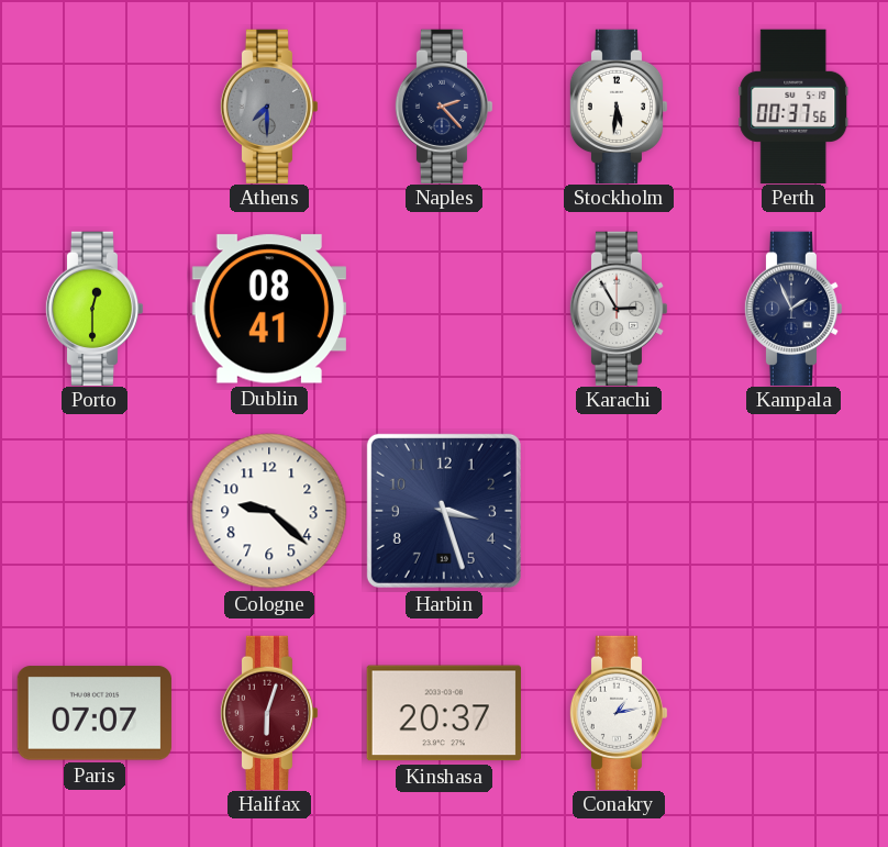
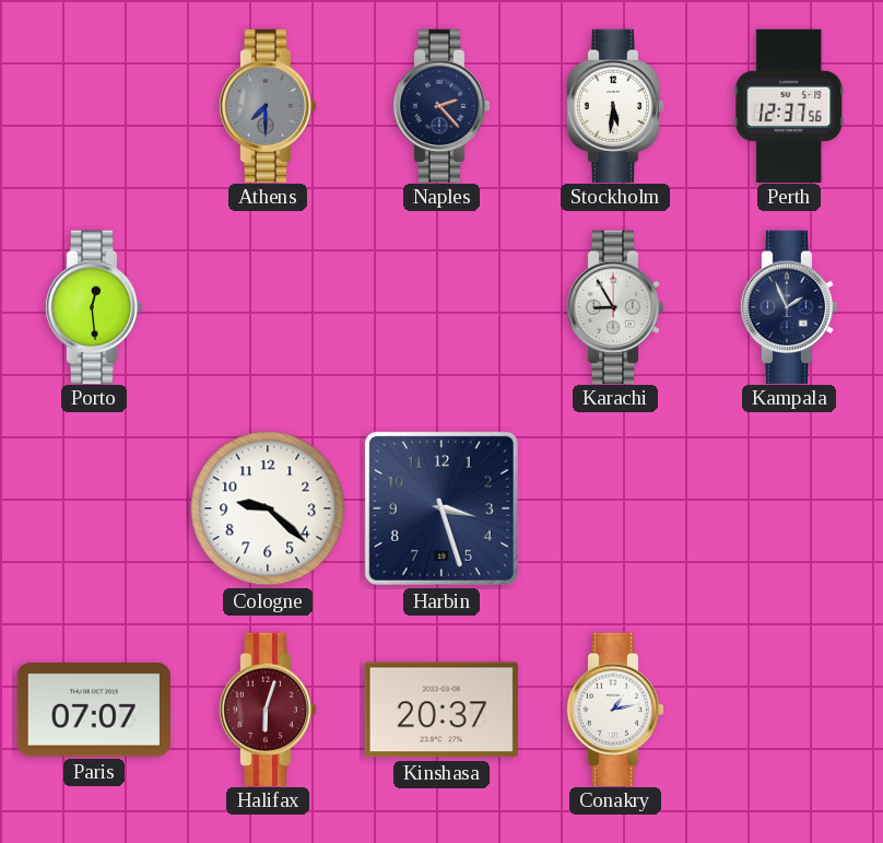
Perth: 00:37 -> 12:37 (789, 105)
Porto: 12:30 -> 12:29 (94, 306)
Dublin: 08:41 -> none (268, 309)
Karachi: 2:55 -> 8:55 (615, 306)
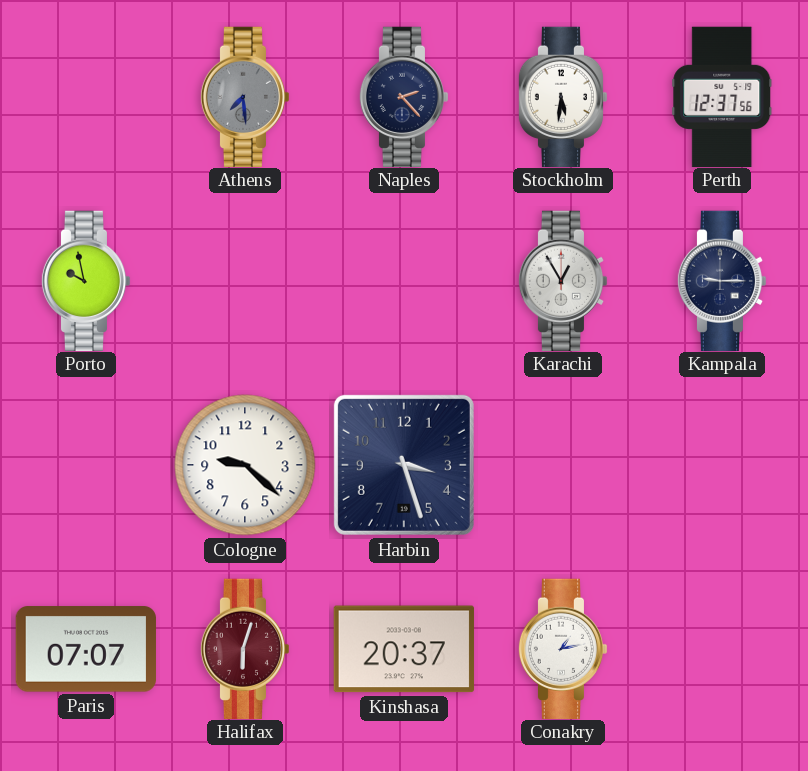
Athens: 7:30 -> 7:29 (245, 96)
Porto: 12:29 -> 9:58 (86, 280)
Karachi: 8:55 -> 12:55 (563, 280)
Kampala: 1:56 -> 9:15 (722, 280)
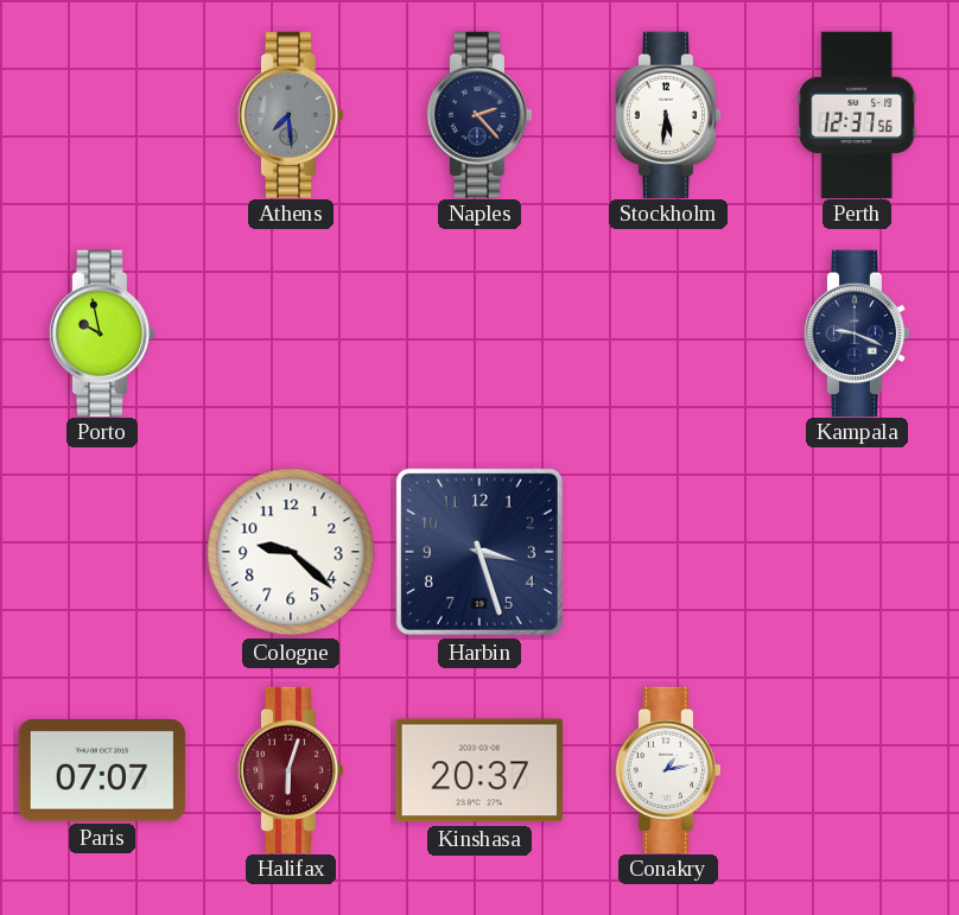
Karachi: 12:55 -> none (563, 280)
Kampala: 9:15 -> 9:19 (857, 332)
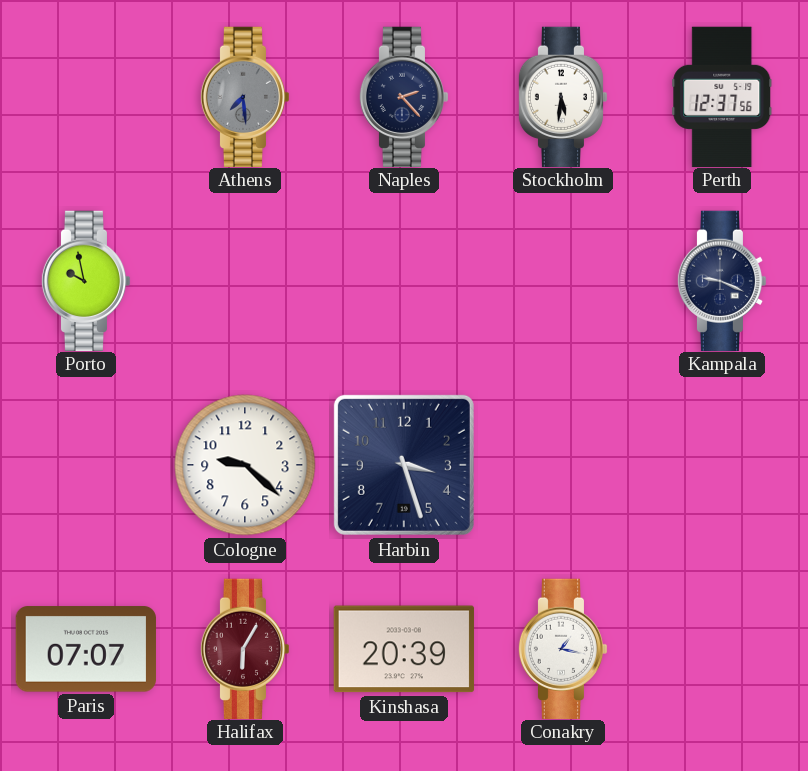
Halifax: 6:03 -> 6:05 (245, 648)
Kinshasa: 20:37 -> 20:39 (404, 649)
Conakry: 1:13 -> 1:17 (563, 648)
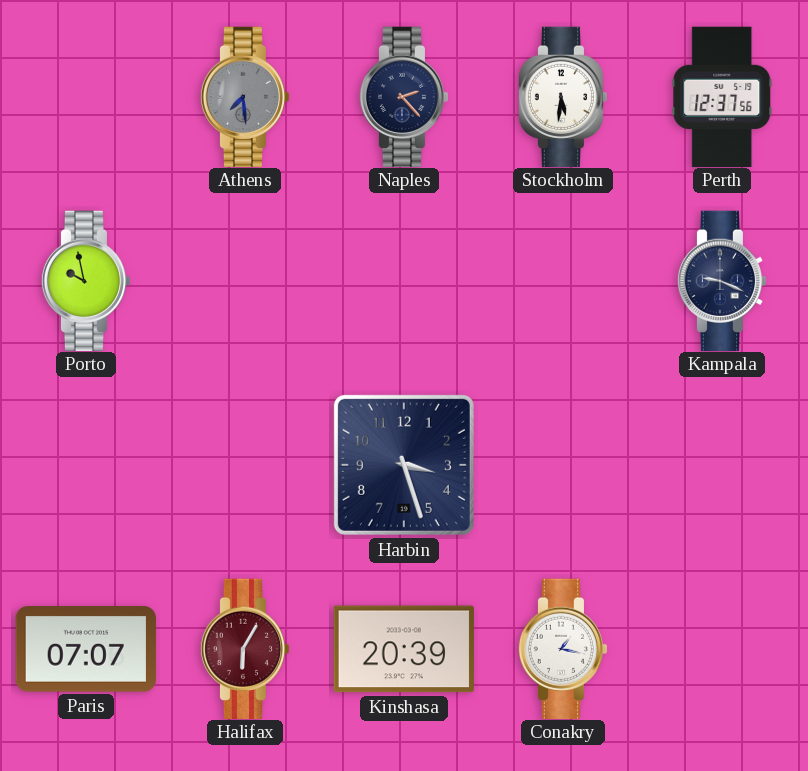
Cologne: 9:22 -> none (245, 465)
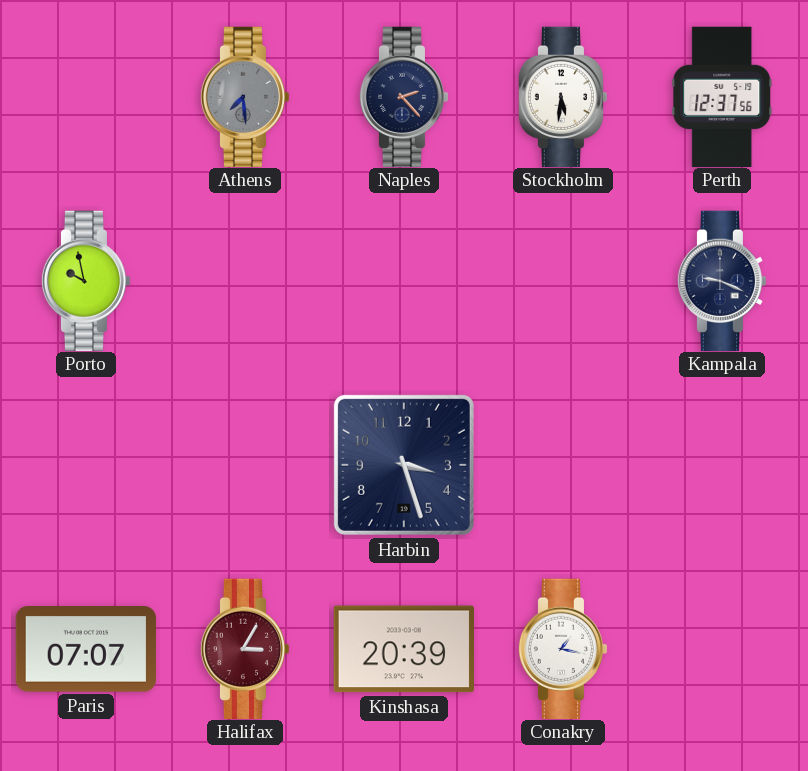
Halifax: 6:05 -> 3:05 (245, 648)
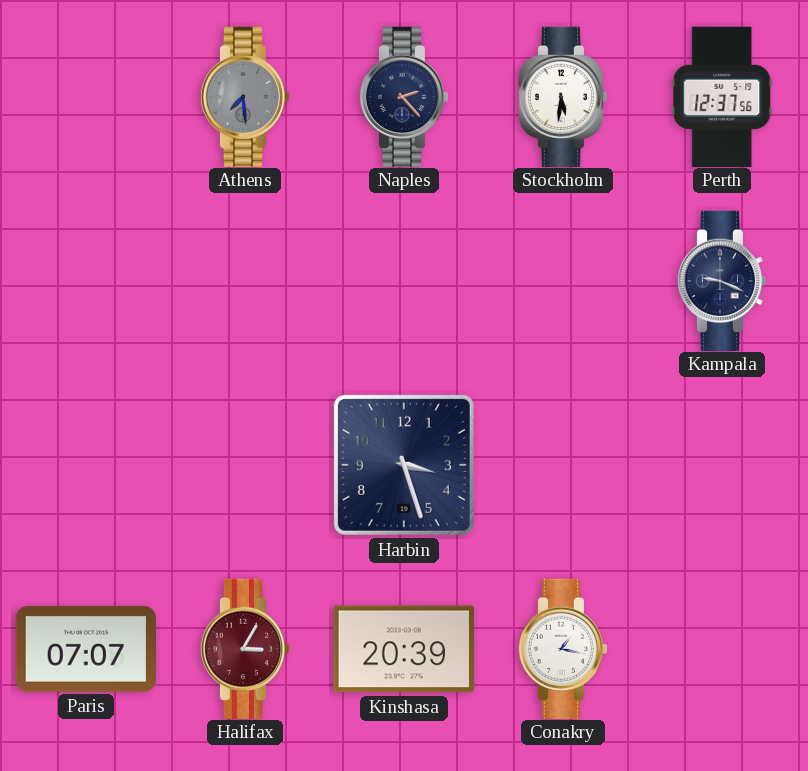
Porto: 9:58 -> none (86, 280)
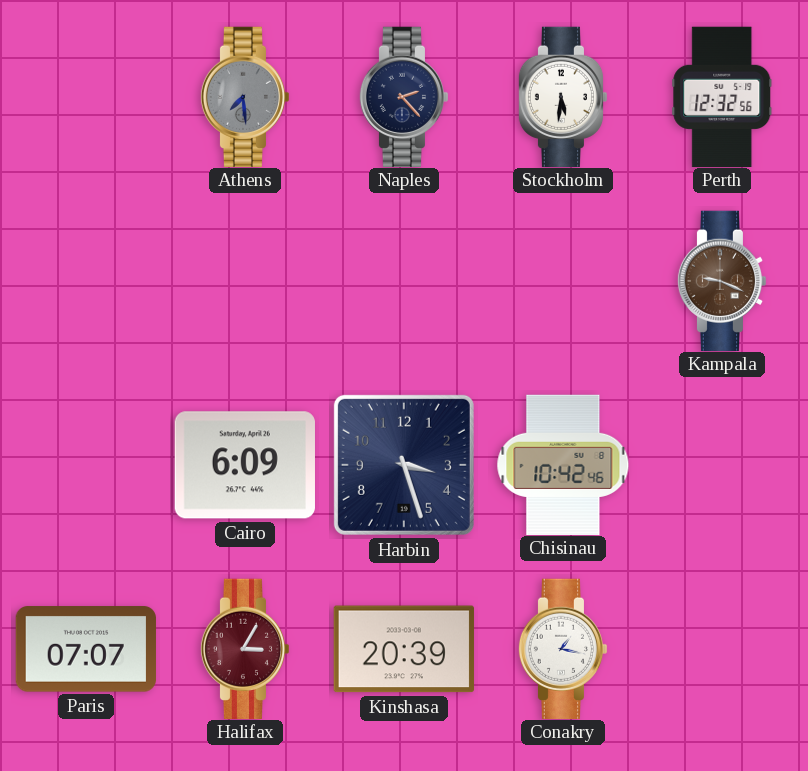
Perth: 12:37 -> 12:32 (722, 96)
Kampala dial: navy -> brown (722, 280)
Cairo: none -> 6:09 (245, 465)
Chisinau: none -> 10:42 (563, 464)
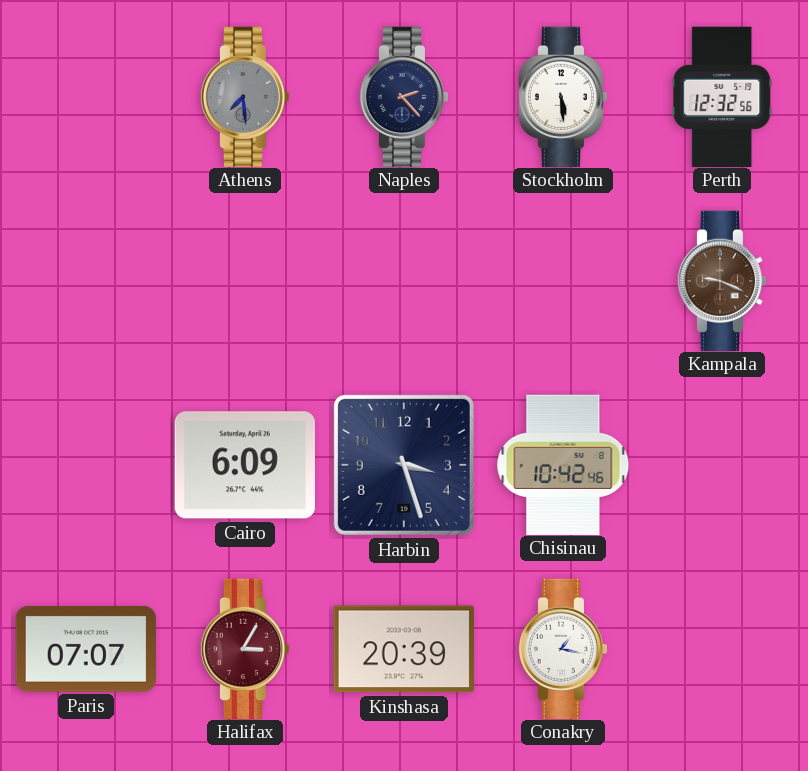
Stockholm: 5:31 -> 5:29 (563, 96)
